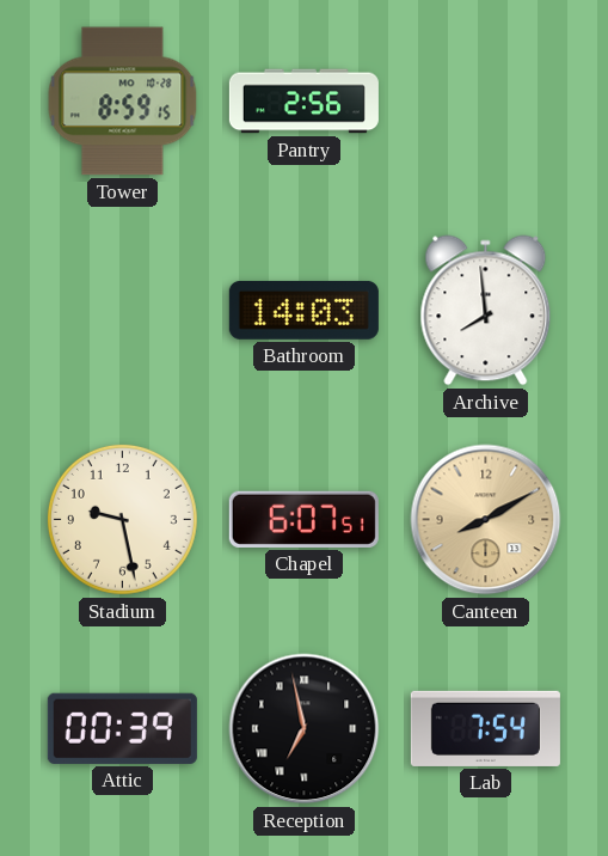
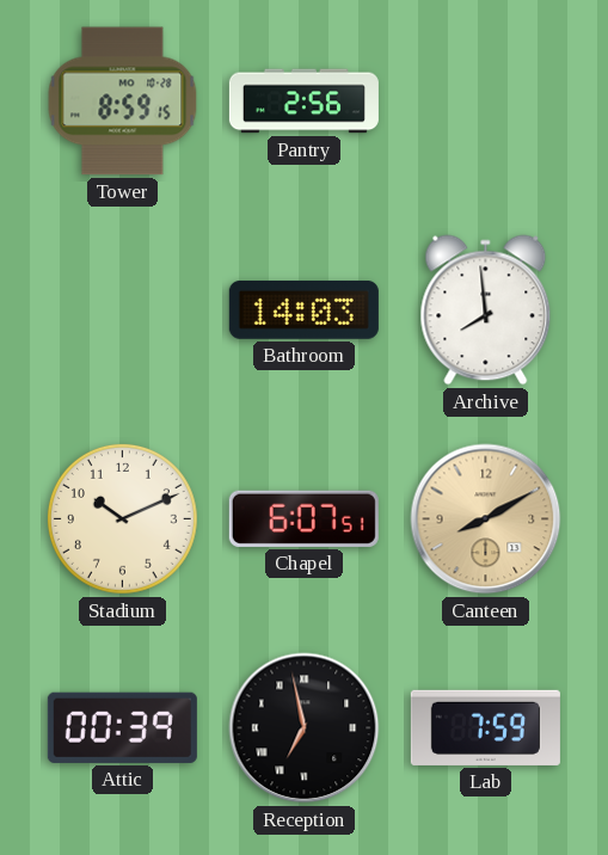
Stadium: 9:28 -> 10:11 (122, 518)
Lab: 7:54 -> 7:59 (485, 727)
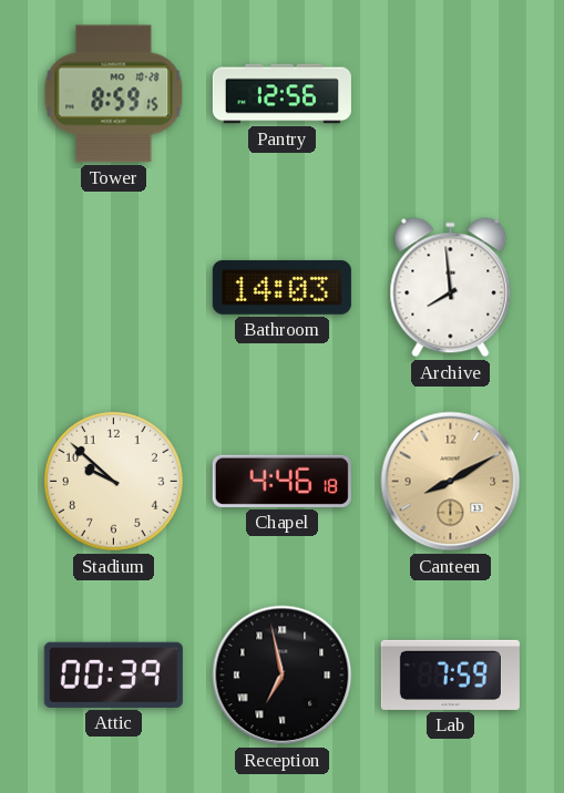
Pantry: 2:56 -> 12:56 (281, 94)
Stadium: 10:11 -> 9:52 (113, 481)
Chapel: 6:07 -> 4:46 (281, 481)
